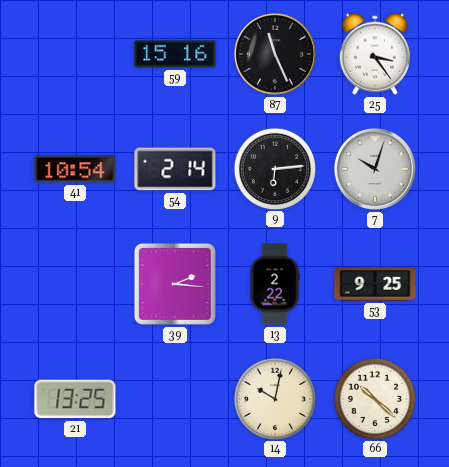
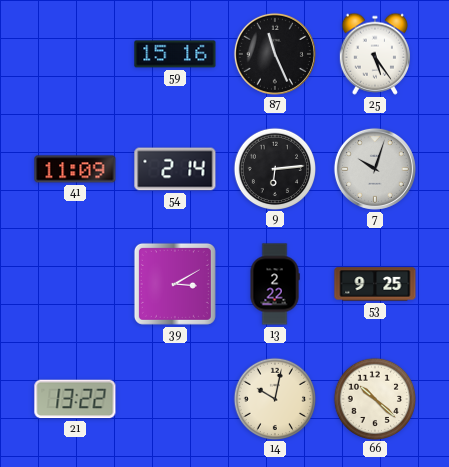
25: 3:24 -> 5:24 (375, 54)
41: 10:54 -> 11:09 (75, 169)
39: 2:16 -> 3:10 (175, 284)
21: 13:25 -> 13:22 (75, 399)
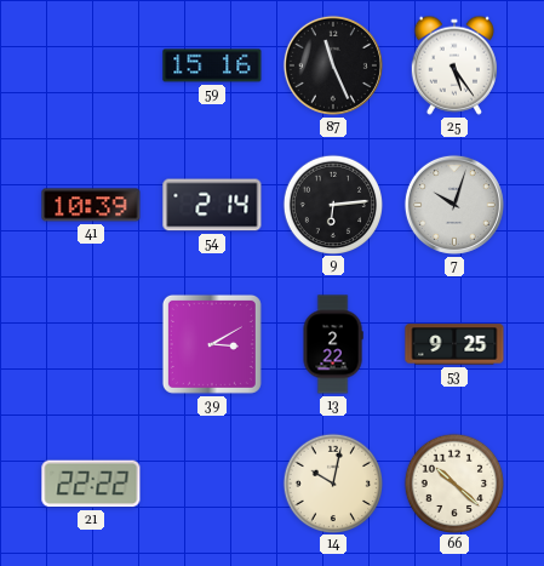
41: 11:09 -> 10:39 (91, 205)
21: 13:22 -> 22:22 (91, 484)
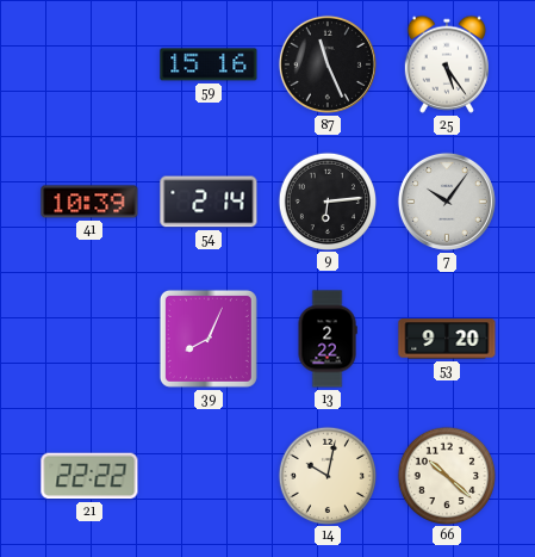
7: 10:03 -> 10:06 (447, 202)
39: 3:10 -> 8:04 (209, 339)
53: 9:25 -> 9:20 (447, 339)
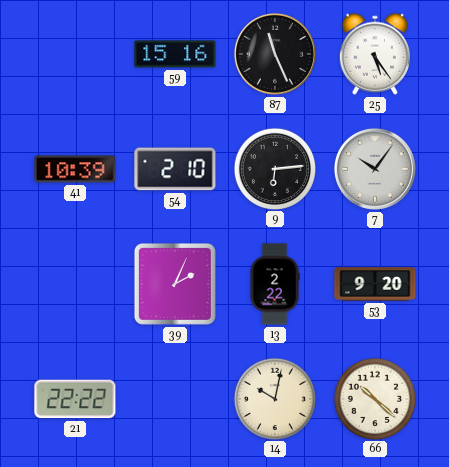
54: 2:14 -> 2:10 (175, 169)
39: 8:04 -> 2:04 (175, 284)
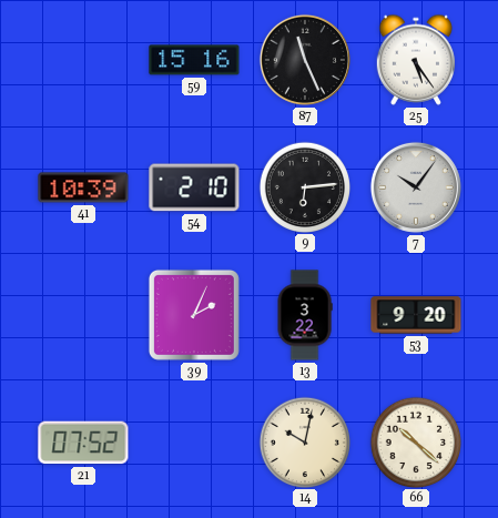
13: 2:22 -> 3:22 (305, 315)
21: 22:22 -> 07:52 (83, 443)
